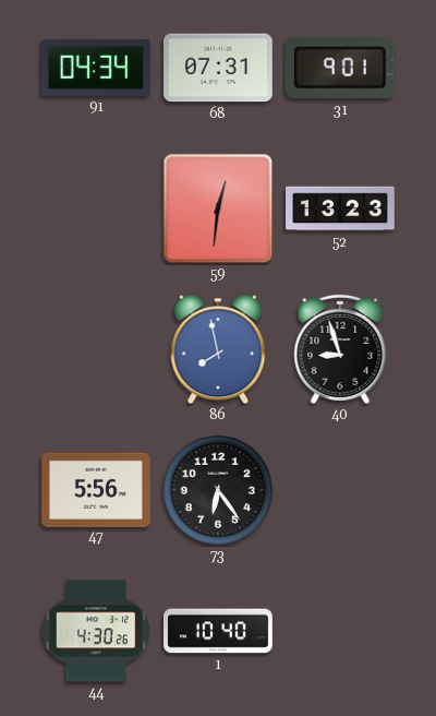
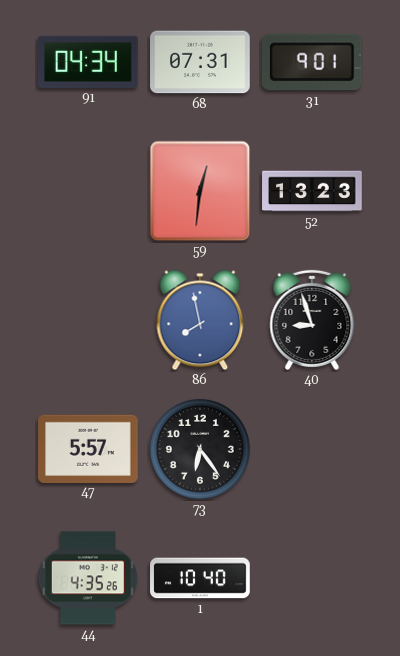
47: 5:56 -> 5:57 (88, 448)
44: 4:30 -> 4:35 (88, 578)
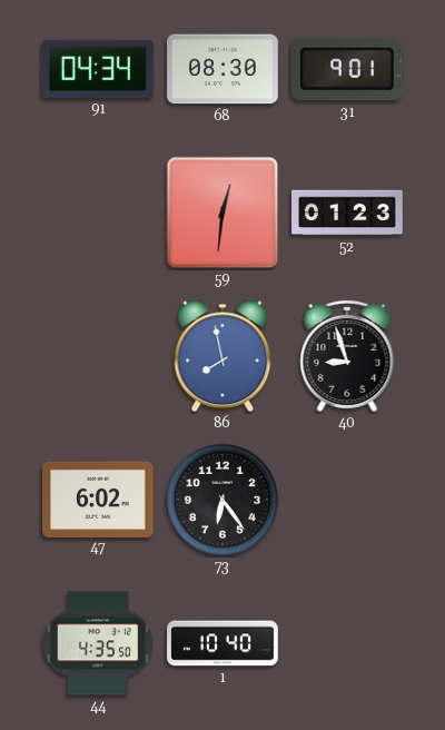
68: 07:31 -> 08:30 (222, 69)
52: 13:23 -> 01:23 (347, 213)
47: 5:57 -> 6:02 (98, 499)
44: 4:35:26 -> 4:35:50 (98, 643)
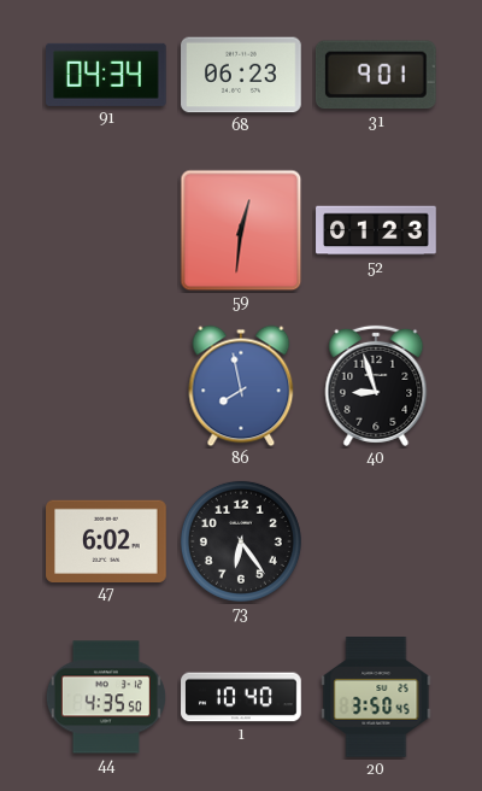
68: 08:30 -> 06:23 (241, 75)
20: none -> 3:50 (376, 698)
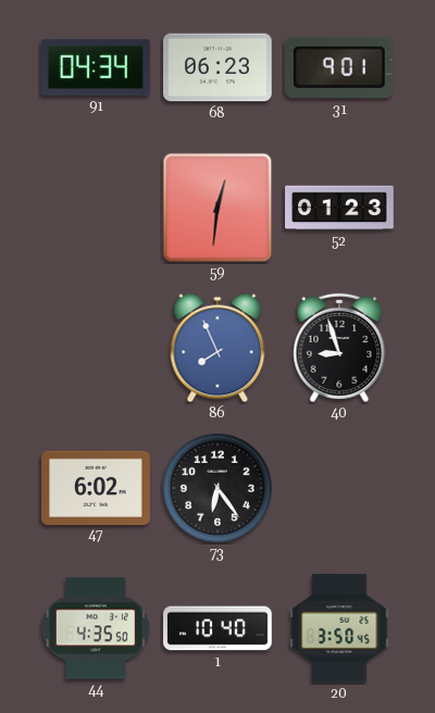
86: 7:58 -> 7:56 (217, 348)
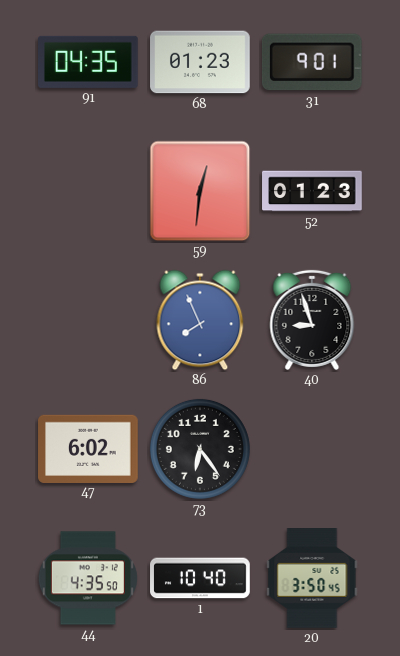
91: 04:34 -> 04:35 (89, 62)
68: 06:23 -> 01:23 (200, 62)
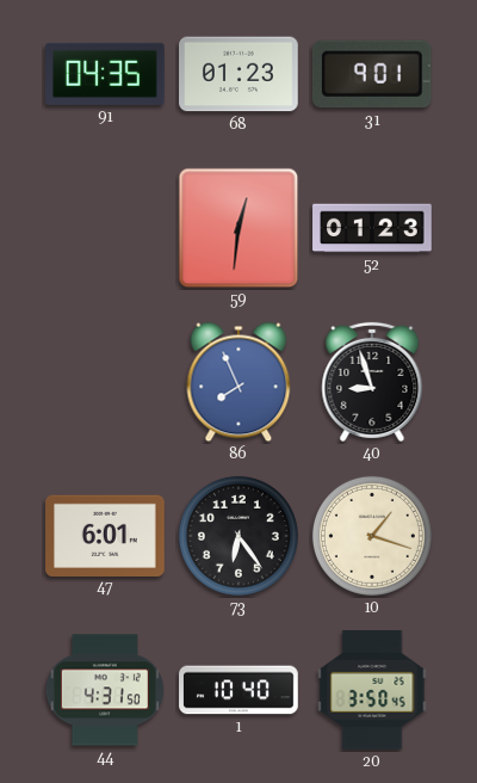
47: 6:02 -> 6:01 (105, 535)
10: none -> 1:18 (372, 536)
44: 4:35 -> 4:31 (105, 690)
